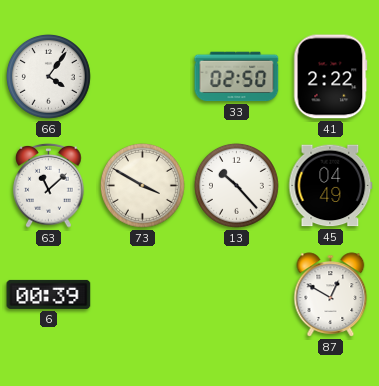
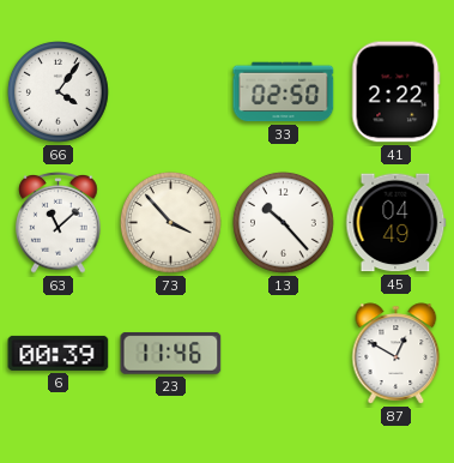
73: 3:50 -> 3:53 (170, 222)
23: none -> 11:46 (171, 353)
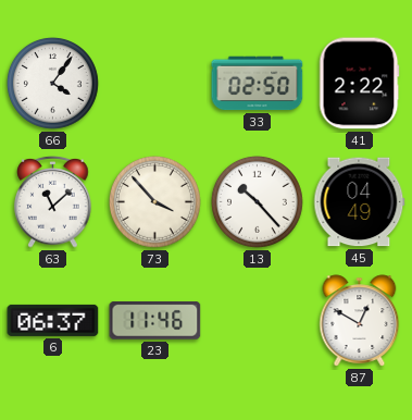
6: 00:39 -> 06:37 (53, 320)
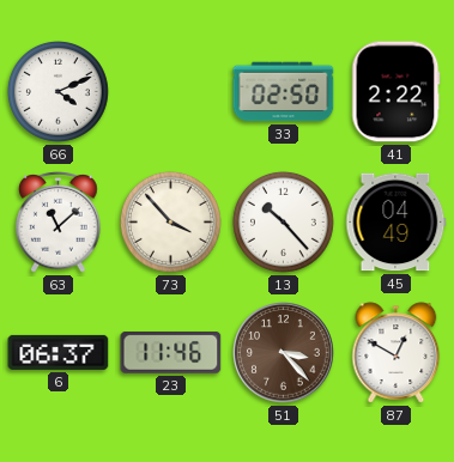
66: 4:06 -> 4:11 (57, 91)
51: none -> 3:23 (284, 353)
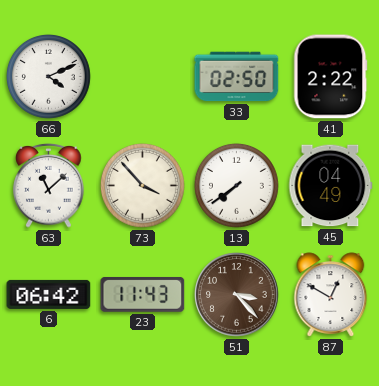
13: 10:23 -> 7:39 (236, 185)
6: 06:37 -> 06:42 (49, 294)
23: 11:46 -> 11:43 (143, 294)
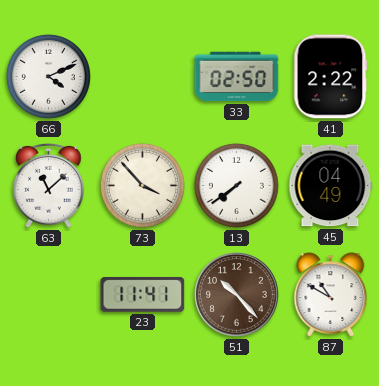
6: 06:42 -> none (49, 294)
23: 11:43 -> 11:41 (143, 294)
51: 3:23 -> 10:23 (237, 295)
87: 12:50 -> 10:50 (331, 295)
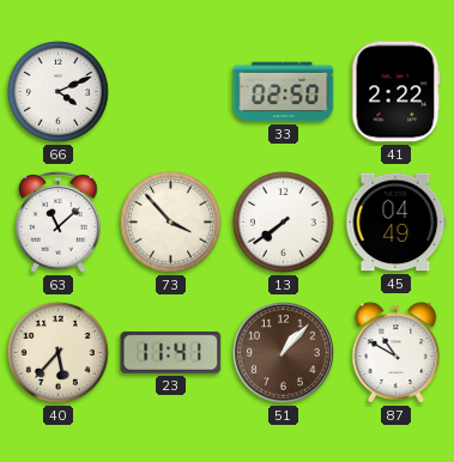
40: none -> 5:37 (57, 352)
51: 10:23 -> 1:07 (284, 353)
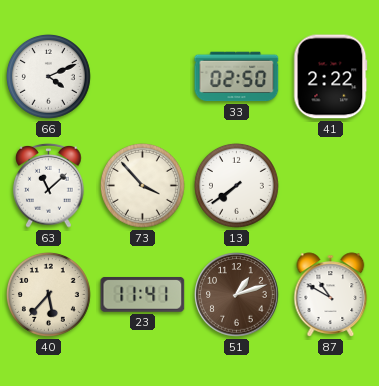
45: 04:49 -> none (397, 223)
51: 1:07 -> 1:12 (237, 295)
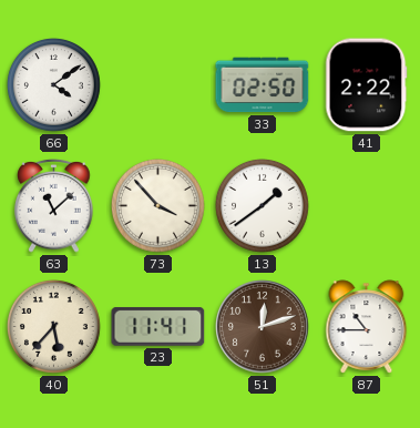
66: 4:11 -> 4:09 (53, 84)
13: 7:39 -> 1:39 (262, 205)
51: 1:12 -> 12:12 (263, 327)
87: 10:50 -> 10:45 (367, 327)
